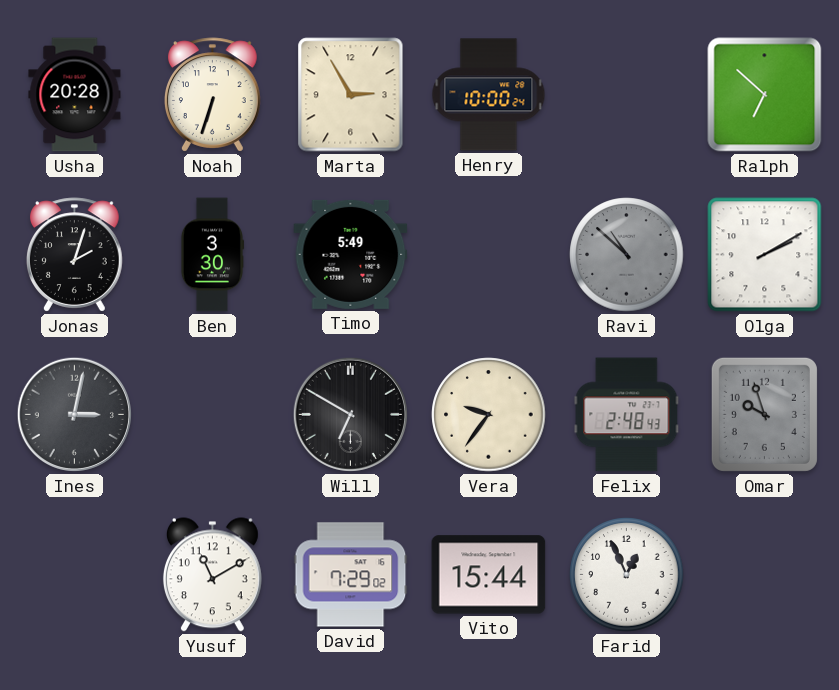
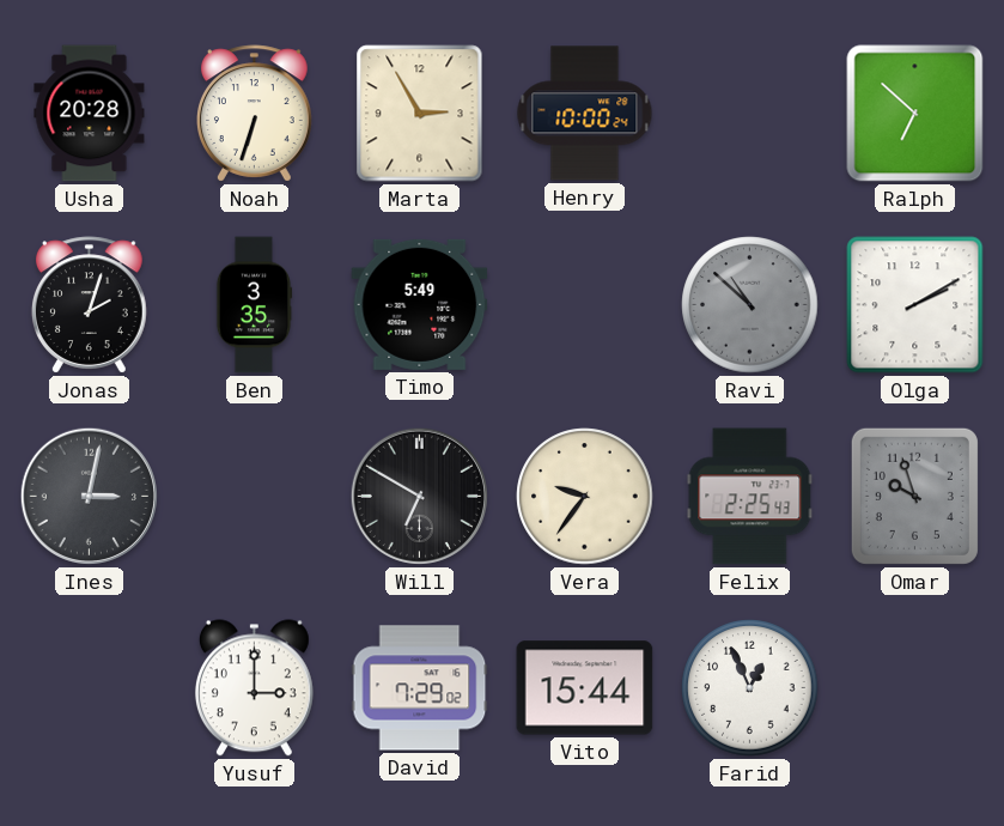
Ben: 3:30 -> 3:35 (254, 305)
Felix: 2:48 -> 2:25 (750, 497)
Yusuf: 11:10 -> 3:00 (254, 688)
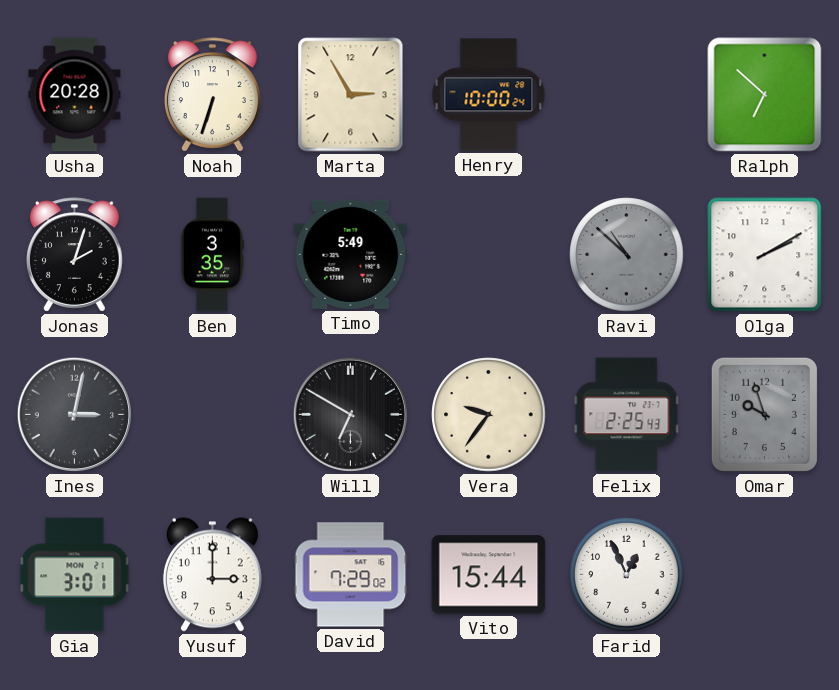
Gia: none -> 3:01 (75, 575)
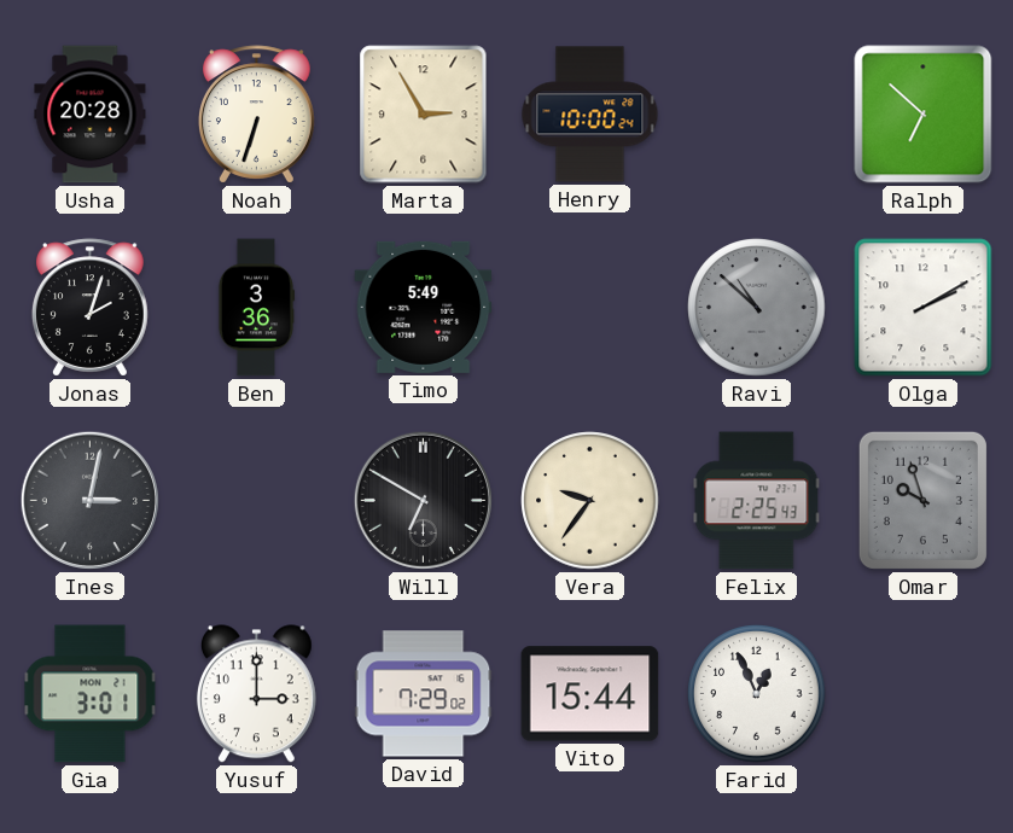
Ben: 3:35 -> 3:36 (256, 308)
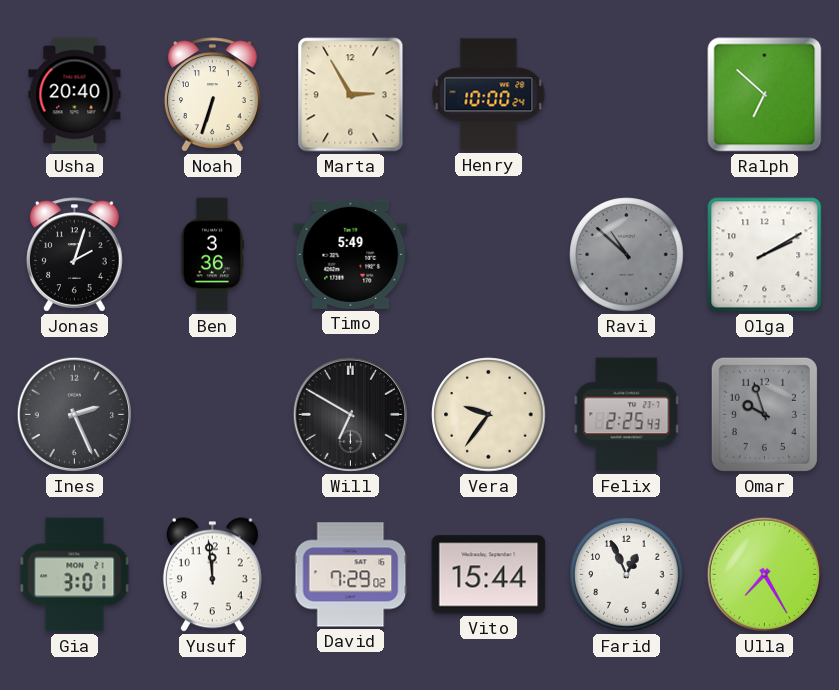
Usha: 20:28 -> 20:40 (75, 95)
Ines: 3:02 -> 2:26 (74, 414)
Yusuf: 3:00 -> 11:59 (212, 575)
Ulla: none -> 7:25 (764, 574)
